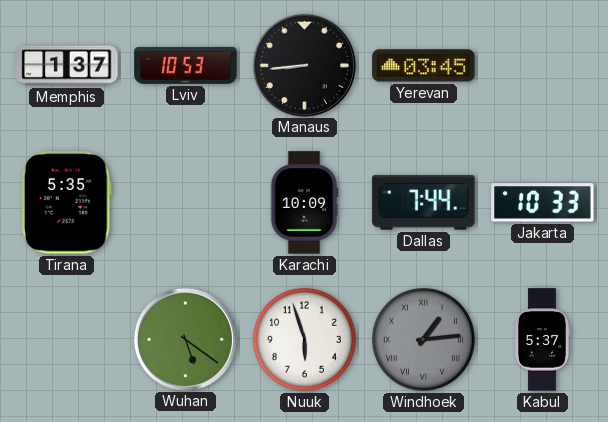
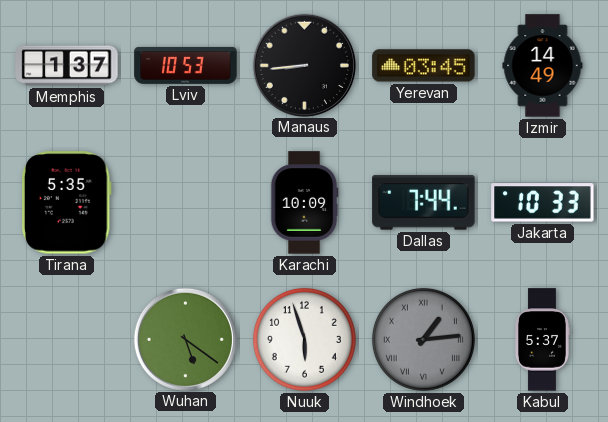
Izmir: none -> 14:49 (543, 66)
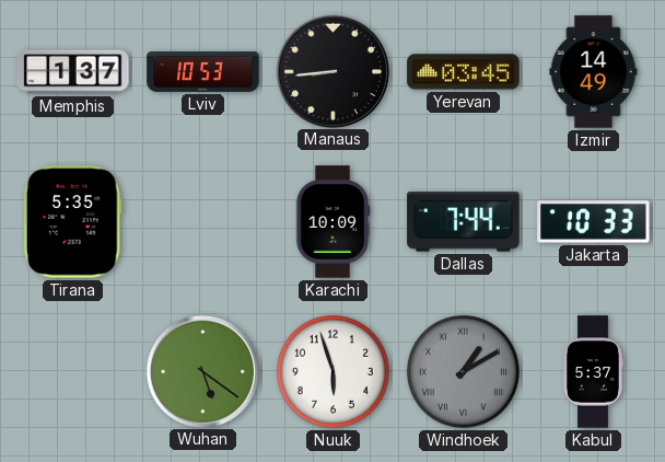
Windhoek: 1:14 -> 1:10 (463, 371)
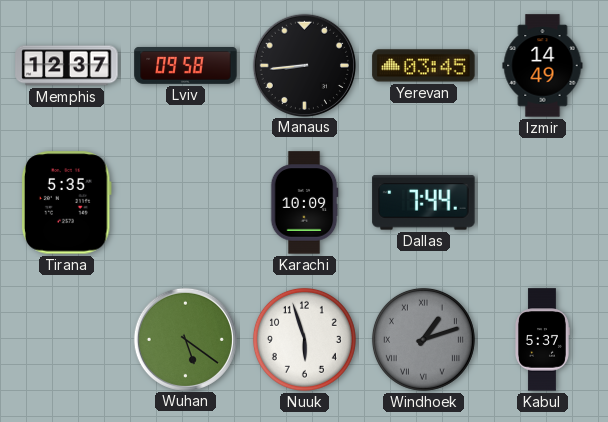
Memphis: 1:37 -> 12:37 (67, 66)
Lviv: 10:53 -> 09:58 (186, 65)
Jakarta: 10:33 -> none (594, 222)
Windhoek: 1:10 -> 1:12 (423, 339)
